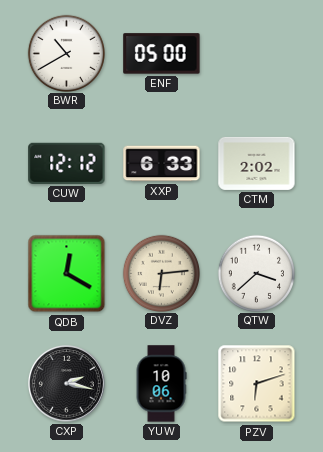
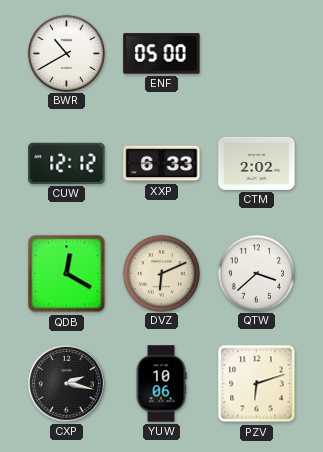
DVZ: 6:14 -> 6:11 (161, 273)
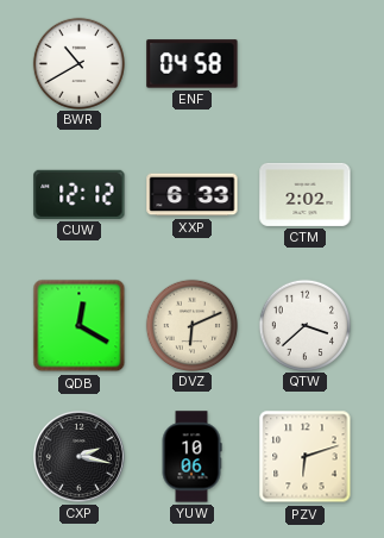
ENF: 05:00 -> 04:58 (193, 64)
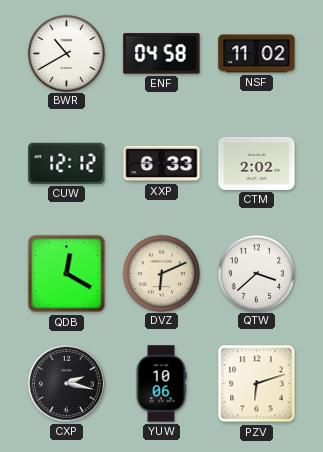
NSF: none -> 11:02 (257, 54)
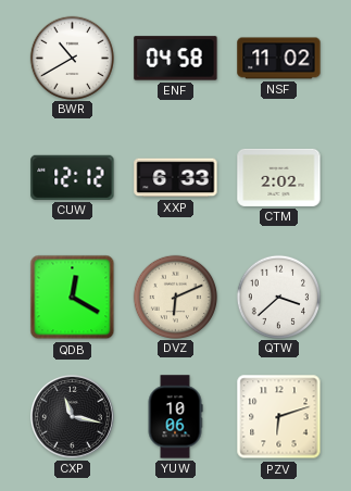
CXP: 2:17 -> 11:17 (72, 416)
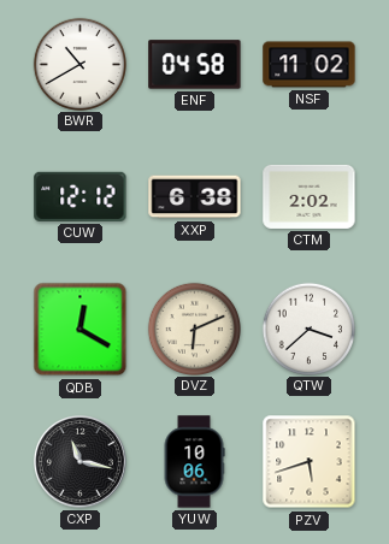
XXP: 6:33 -> 6:38 (195, 197)
PZV: 6:12 -> 5:42 (310, 462)
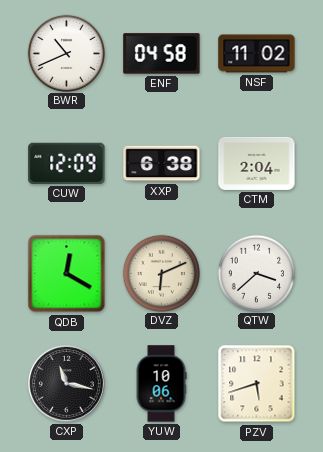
BWR: 10:40 -> 10:41 (66, 53)
CUW: 12:12 -> 12:09 (67, 163)
CTM: 2:02 -> 2:04 (257, 163)
